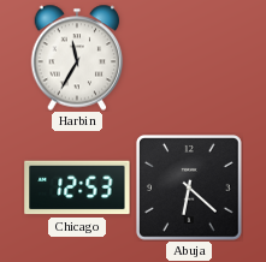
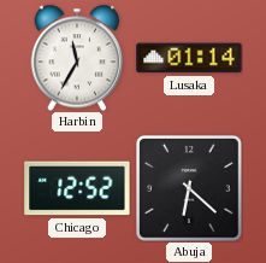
Lusaka: none -> 01:14 (189, 58)
Chicago: 12:53 -> 12:52 (77, 188)
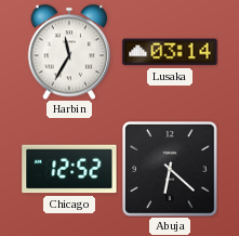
Lusaka: 01:14 -> 03:14 (170, 52)
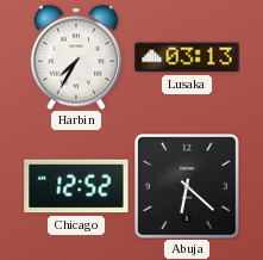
Harbin: 11:35 -> 7:35 (76, 57)
Lusaka: 03:14 -> 03:13 (187, 57)
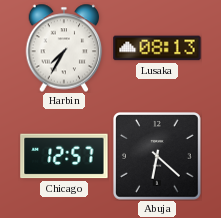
Lusaka: 03:13 -> 08:13 (157, 48)
Chicago: 12:52 -> 12:57 (64, 156)
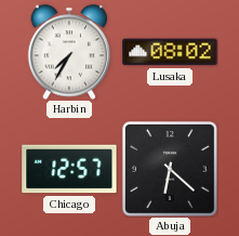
Lusaka: 08:13 -> 08:02 (170, 52)
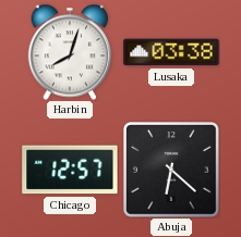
Harbin: 7:35 -> 8:03 (70, 52)
Lusaka: 08:02 -> 03:38 (171, 52)
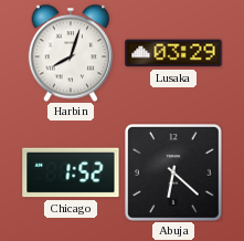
Lusaka: 03:38 -> 03:29 (173, 53)
Chicago: 12:57 -> 1:52 (71, 172)
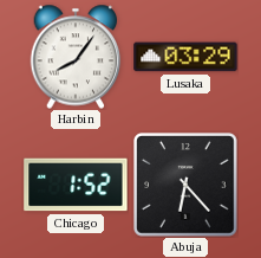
Harbin: 8:03 -> 8:06 (76, 57)
Abuja: 6:22 -> 6:23 (187, 186)
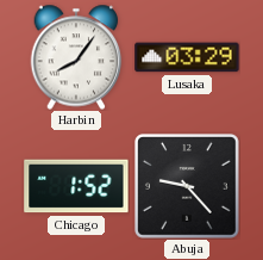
Abuja: 6:23 -> 9:23 (188, 187)
